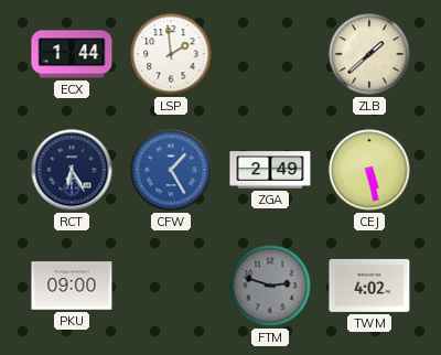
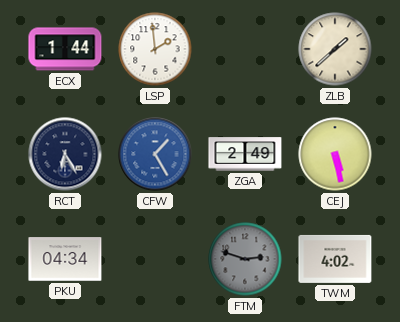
PKU: 09:00 -> 04:34 (65, 259)
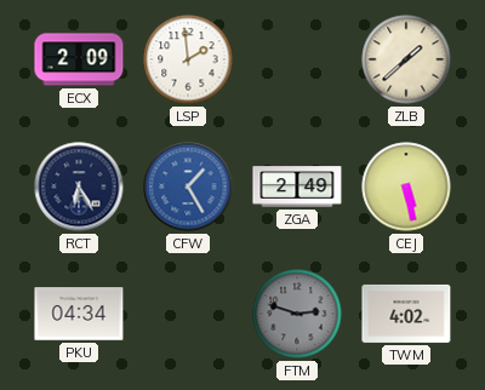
ECX: 1:44 -> 2:09 (79, 59)
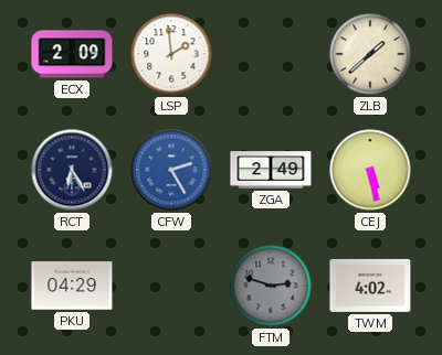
CFW: 1:25 -> 2:25 (171, 170)
PKU: 04:34 -> 04:29 (72, 286)
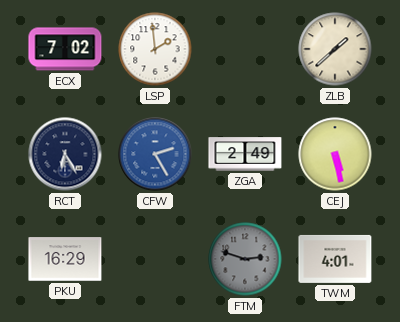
ECX: 2:09 -> 7:02 (65, 49)
PKU: 04:29 -> 16:29 (65, 259)
TWM: 4:02 -> 4:01 (335, 259)
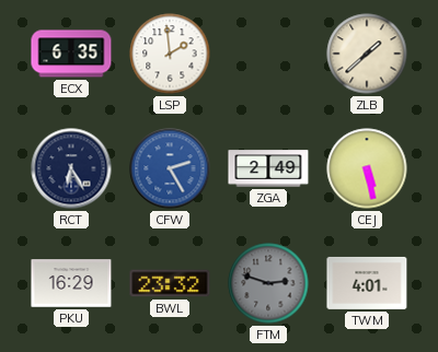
ECX: 7:02 -> 6:35 (71, 54)
BWL: none -> 23:32 (170, 283)
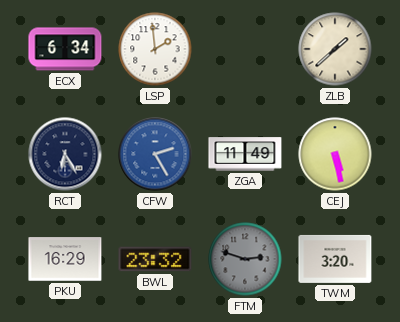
ECX: 6:35 -> 6:34 (65, 49)
ZGA: 2:49 -> 11:49 (245, 154)
TWM: 4:01 -> 3:20 (335, 259)
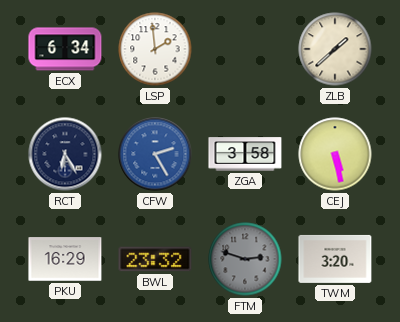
ZGA: 11:49 -> 3:58 (245, 154)
